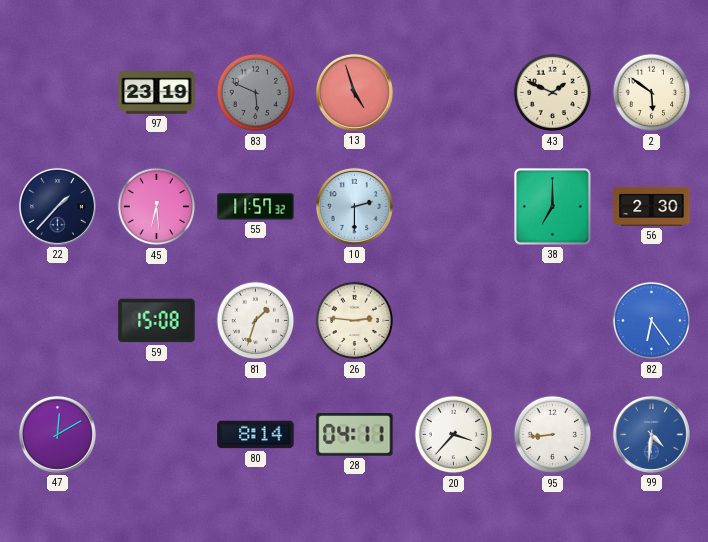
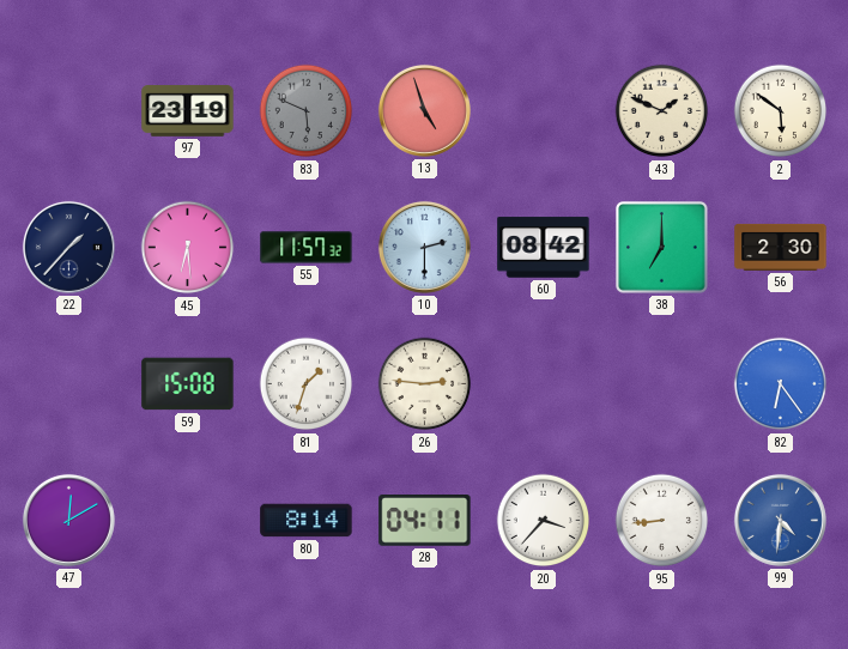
60: none -> 08:42 (544, 248)
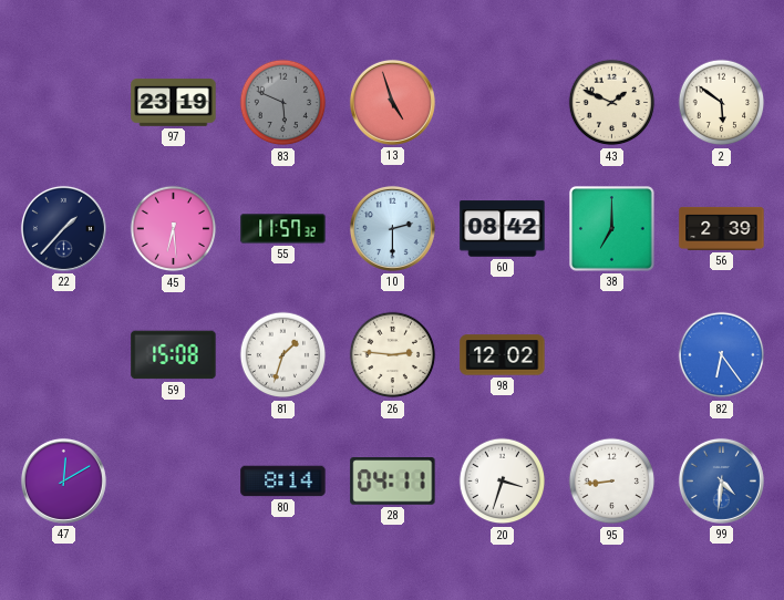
56: 2:30 -> 2:39 (722, 228)
98: none -> 12:02 (503, 355)
20: 3:37 -> 3:33 (503, 482)
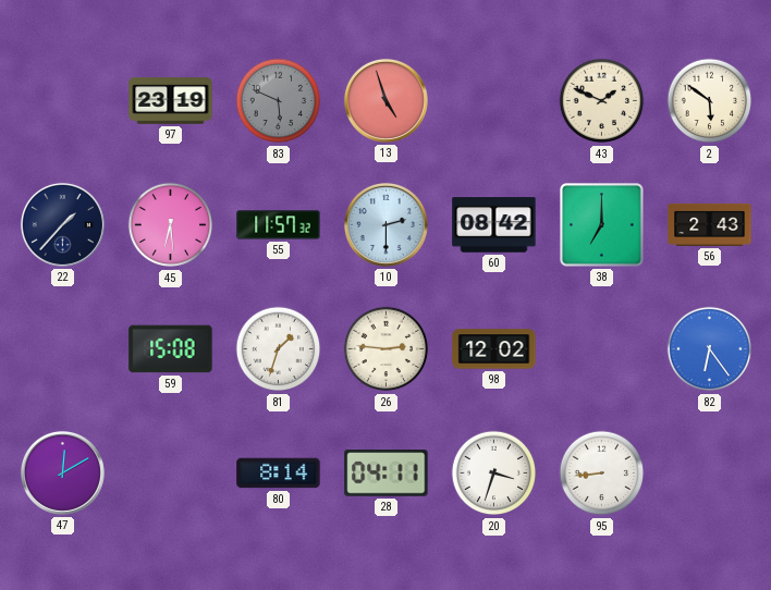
56: 2:39 -> 2:43 (710, 224)
99: 4:31 -> none (721, 480)
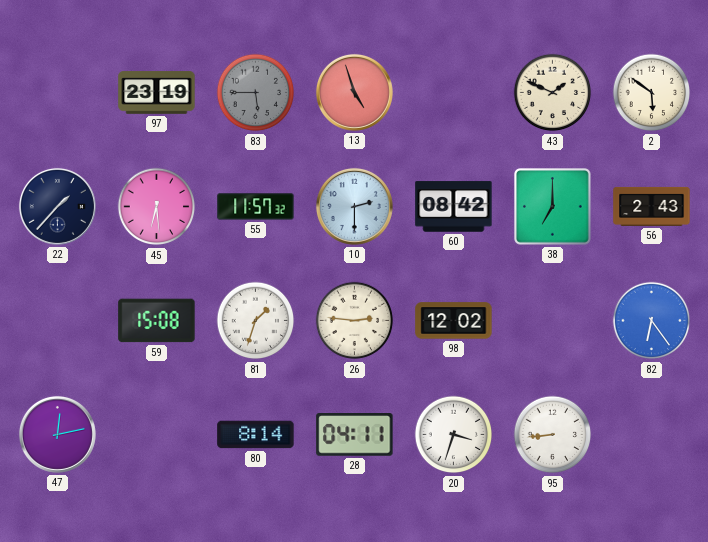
83: 5:49 -> 5:45 (256, 93)
47: 12:10 -> 12:13 (57, 434)
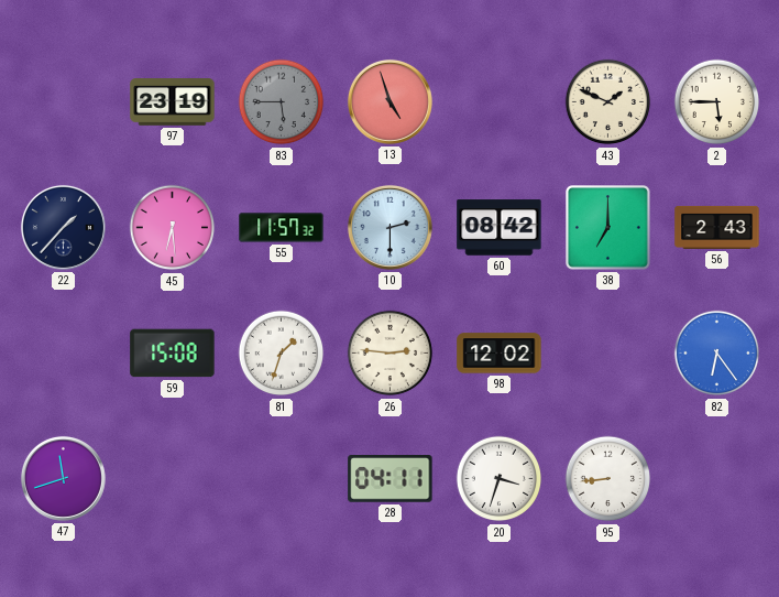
2: 5:51 -> 5:45 (717, 102)
47: 12:13 -> 11:42 (63, 478)
80: 8:14 -> none (256, 435)
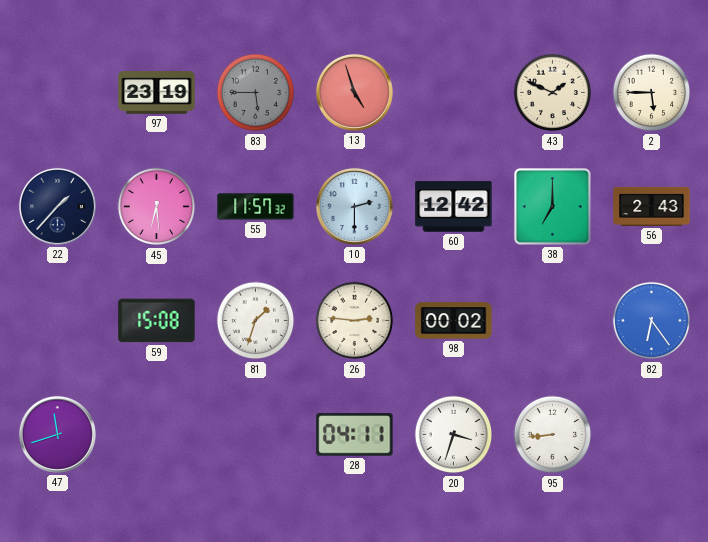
60: 08:42 -> 12:42 (454, 207)
98: 12:02 -> 00:02 (454, 321)
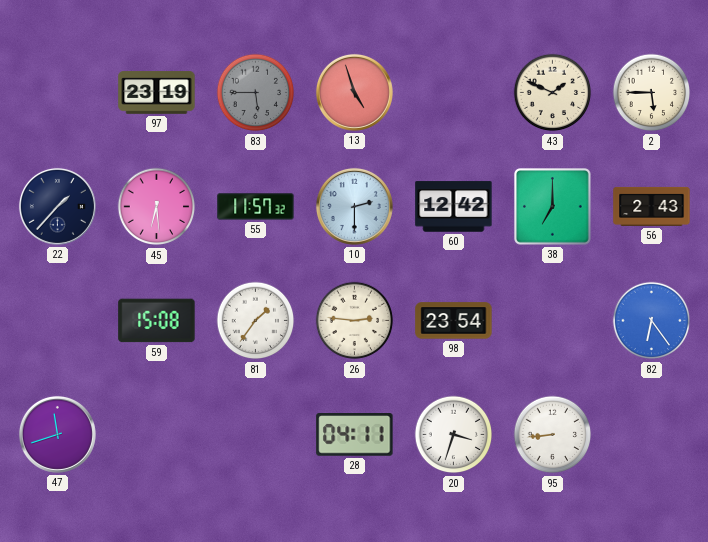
81: 1:33 -> 1:36 (256, 321)
98: 00:02 -> 23:54 (454, 321)
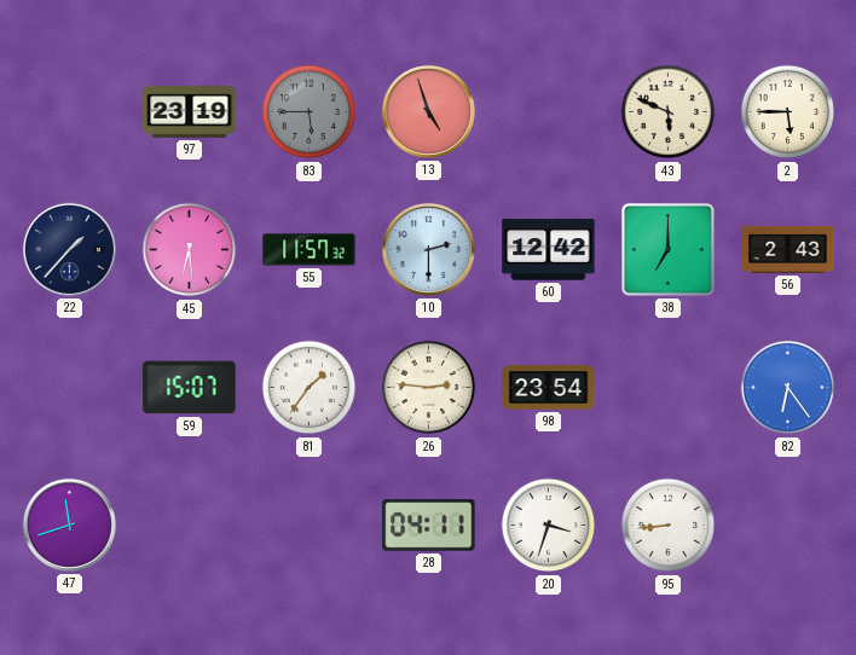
43: 1:49 -> 5:49 (669, 112)
59: 15:08 -> 15:07 (190, 388)
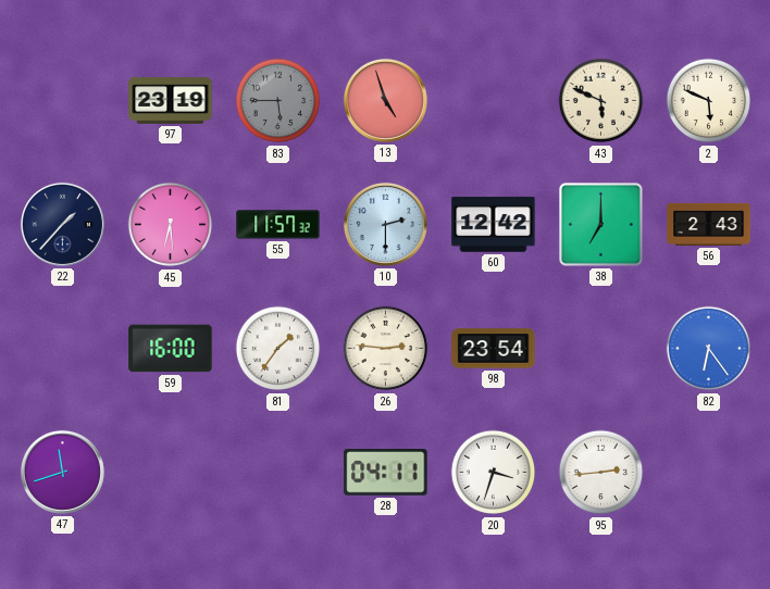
2: 5:45 -> 5:49 (709, 101)
59: 15:07 -> 16:00 (171, 349)
95: 8:44 -> 2:44 (601, 473)
